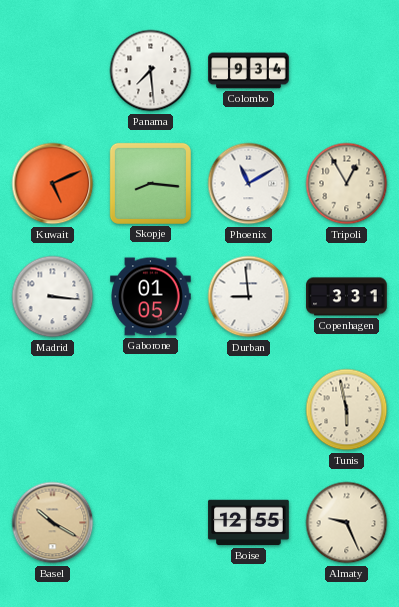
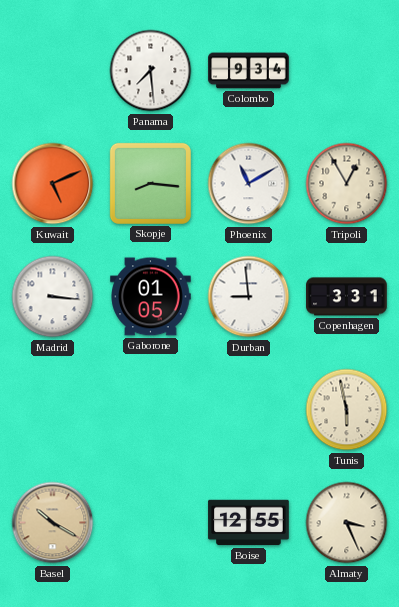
Almaty: 9:26 -> 3:26 (347, 523)
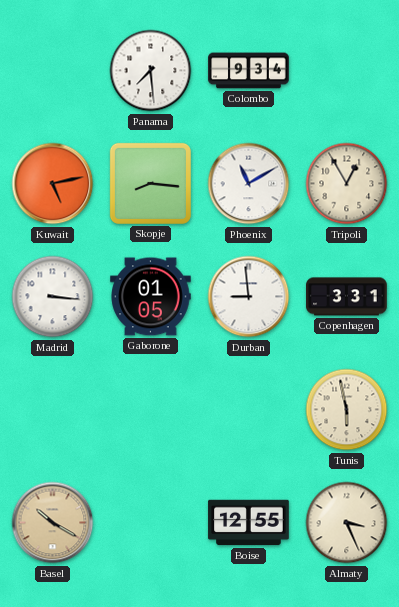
Kuwait: 5:11 -> 5:13 (53, 184)
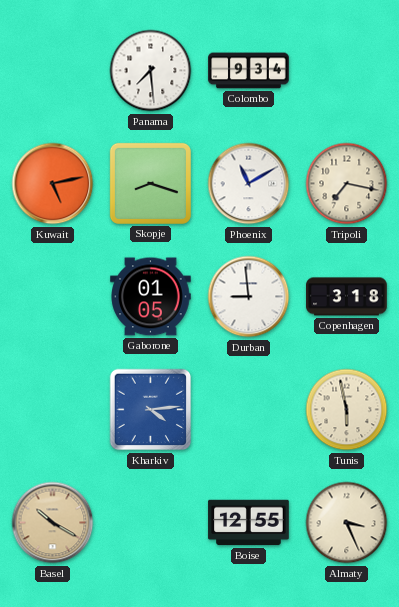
Skopje: 8:16 -> 8:18 (150, 183)
Tripoli: 12:55 -> 7:17 (347, 184)
Madrid: 3:16 -> none (53, 297)
Copenhagen: 3:31 -> 3:18 (347, 297)
Kharkiv: none -> 4:14 (151, 410)
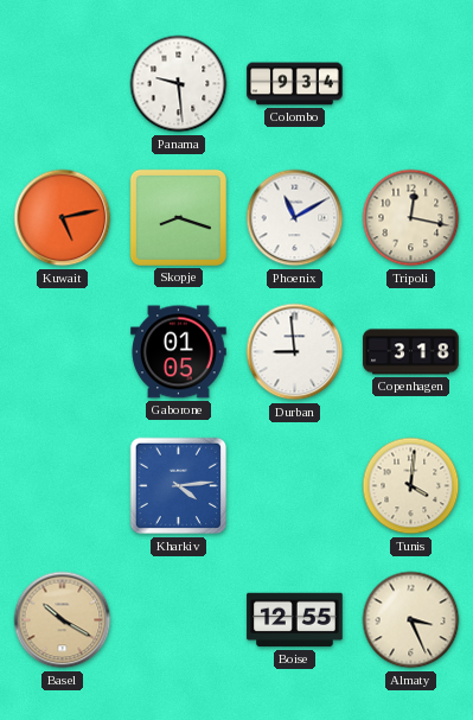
Panama: 7:29 -> 9:29 (179, 84)
Tripoli: 7:17 -> 12:17 (411, 218)
Tunis: 5:58 -> 4:01 (411, 486)
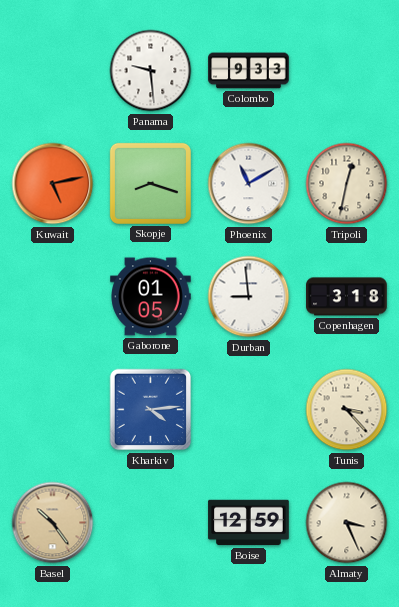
Colombo: 9:34 -> 9:33 (249, 71)
Tripoli: 12:17 -> 12:32 (347, 184)
Tunis: 4:01 -> 3:23 (347, 410)
Basel: 10:20 -> 10:24 (53, 523)
Boise: 12:55 -> 12:59 (249, 523)
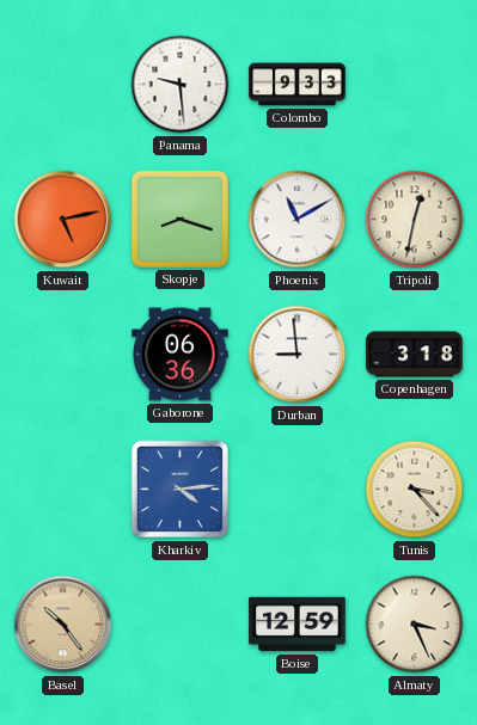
Gaborone: 01:05 -> 06:36 (181, 355)
